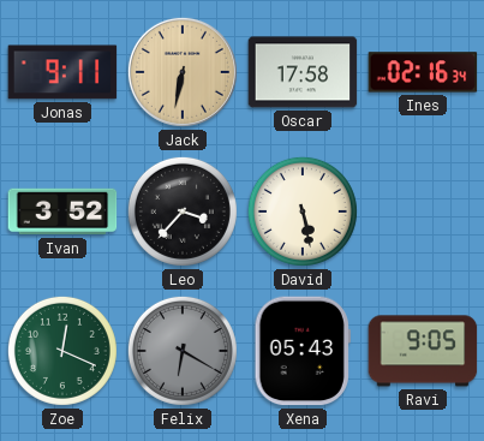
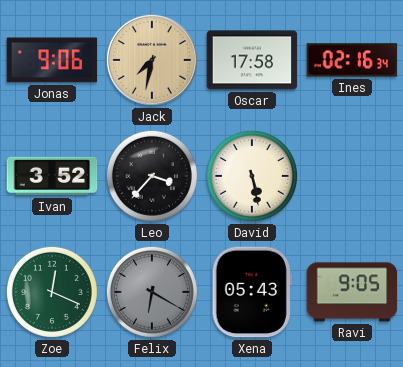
Jonas: 9:11 -> 9:06 (52, 60)
Jack: 6:32 -> 7:32 (152, 60)
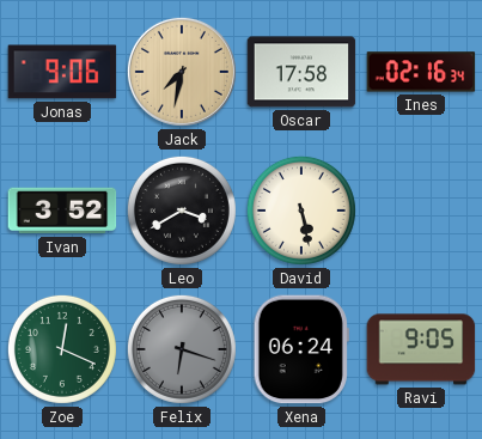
Leo: 3:37 -> 3:40 (182, 211)
Felix: 6:20 -> 6:18 (182, 349)
Xena: 05:43 -> 06:24 (301, 349)
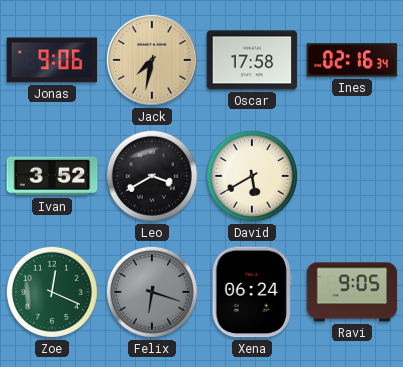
David: 5:28 -> 5:40 (252, 176)
